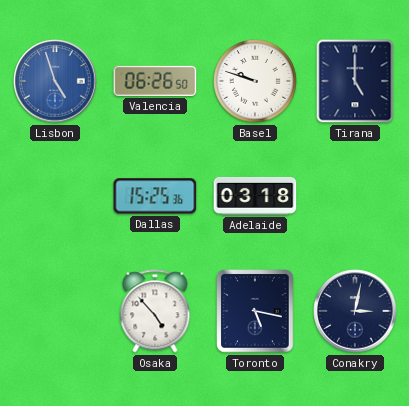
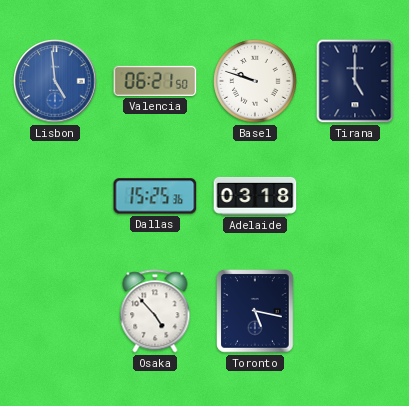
Lisbon: 4:57 -> 4:59 (55, 81)
Valencia: 06:26 -> 06:21 (155, 81)
Conakry: 3:02 -> none (355, 311)
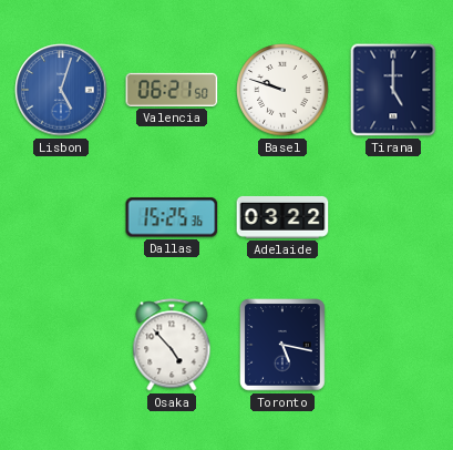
Lisbon: 4:59 -> 5:03 (61, 90)
Adelaide: 03:18 -> 03:22 (282, 217)
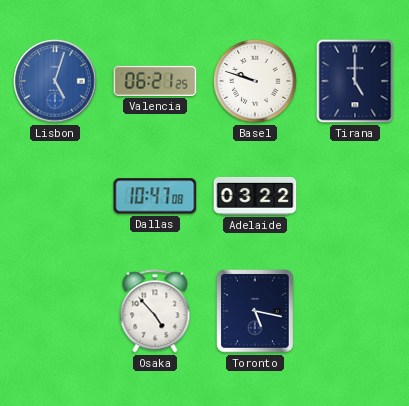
Valencia: 06:21:50 -> 06:21:25 (155, 81)
Dallas: 15:25 -> 10:47 (155, 196)
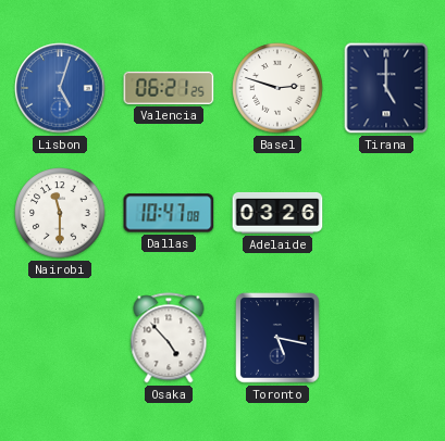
Basel: 9:48 -> 2:48 (277, 88)
Nairobi: none -> 11:30 (60, 213)
Adelaide: 03:22 -> 03:26 (277, 213)
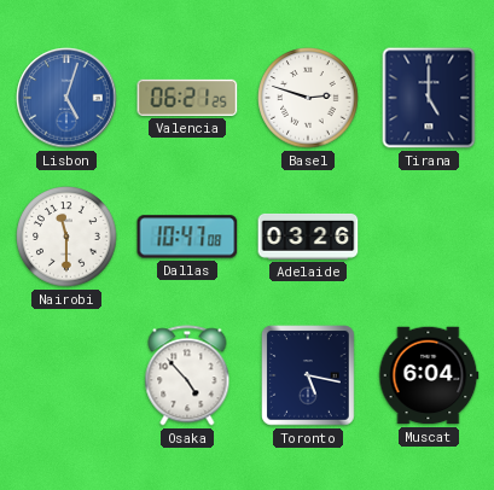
Muscat: none -> 6:04 (429, 375)
